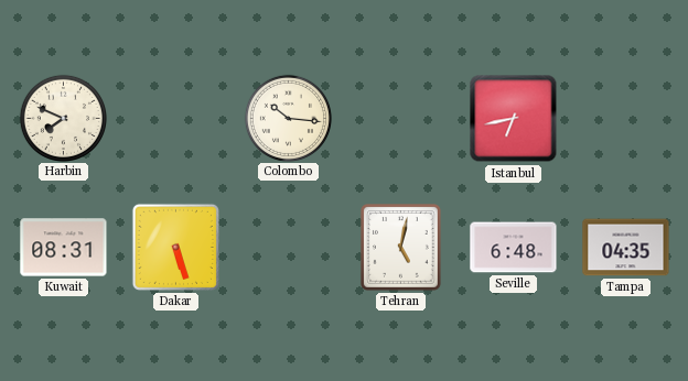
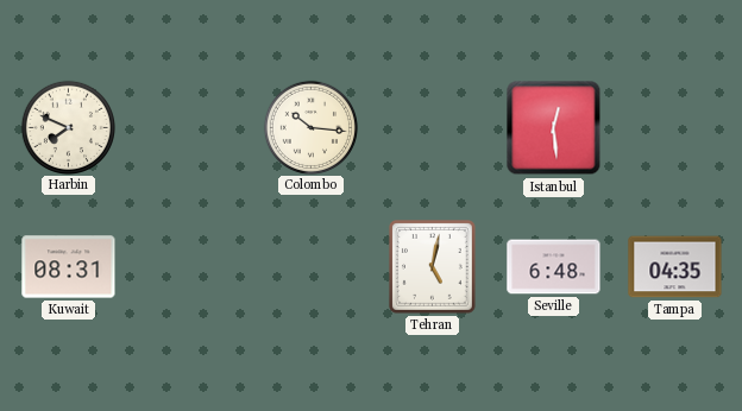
Istanbul: 6:43 -> 12:29 (554, 128)
Dakar: 5:27 -> none (175, 247)
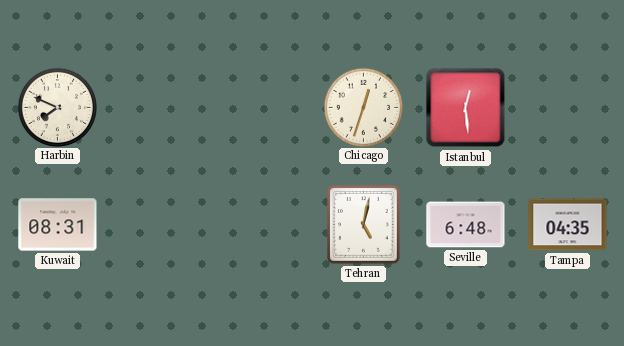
Colombo: 10:16 -> none (310, 127)
Chicago: none -> 12:33 (363, 107)
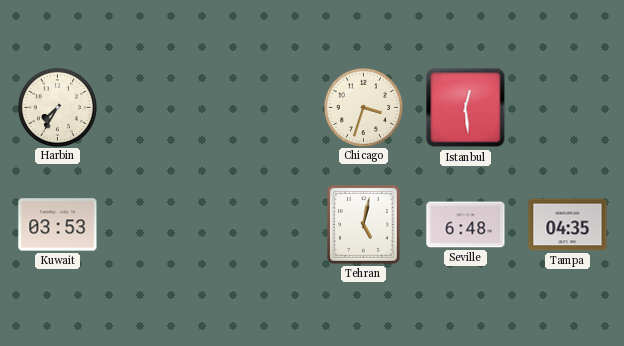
Harbin: 7:49 -> 7:35 (57, 107)
Chicago: 12:33 -> 3:33 (363, 107)
Kuwait: 08:31 -> 03:53 (58, 225)
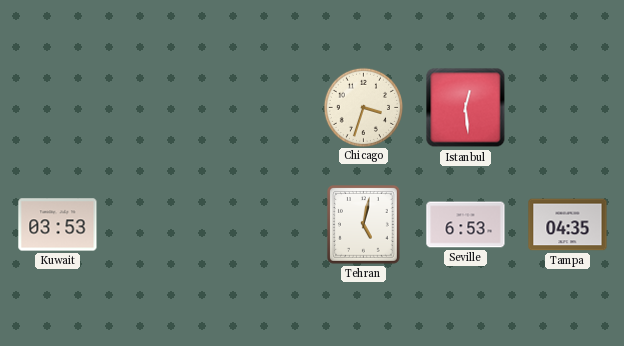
Harbin: 7:35 -> none (57, 107)
Seville: 6:48 -> 6:53 (466, 225)
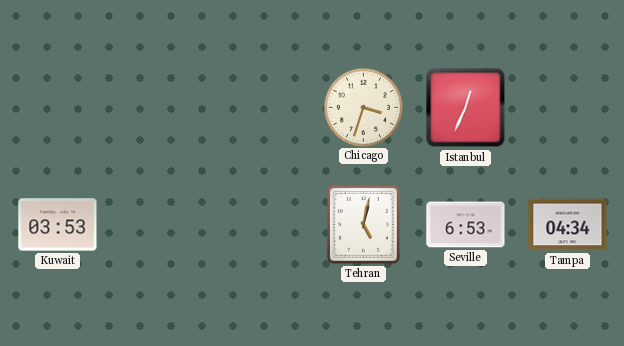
Istanbul: 12:29 -> 12:34 (466, 108)
Tampa: 04:35 -> 04:34 (568, 225)
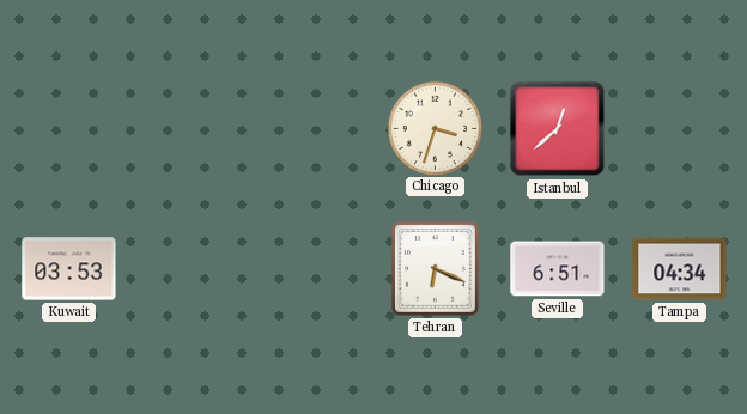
Istanbul: 12:34 -> 12:38 (558, 129)
Tehran: 5:02 -> 6:19 (435, 269)
Seville: 6:53 -> 6:51 (558, 269)
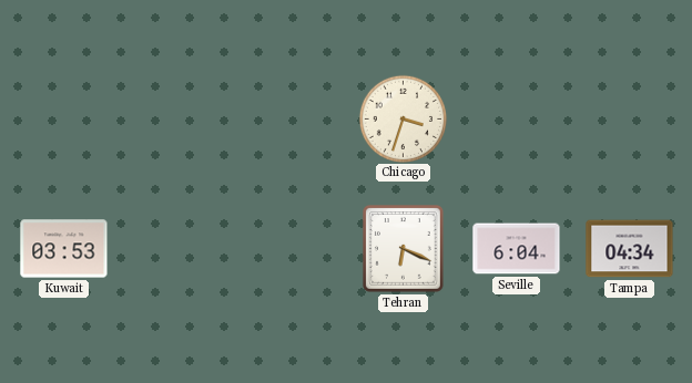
Istanbul: 12:38 -> none (558, 129)
Seville: 6:51 -> 6:04 (517, 249)
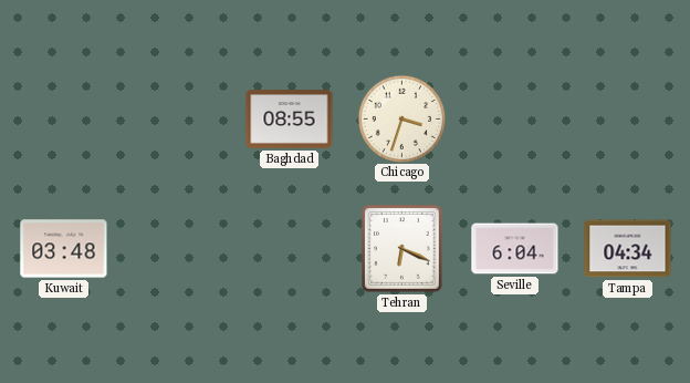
Baghdad: none -> 08:55 (290, 120)
Kuwait: 03:53 -> 03:48 (64, 249)
